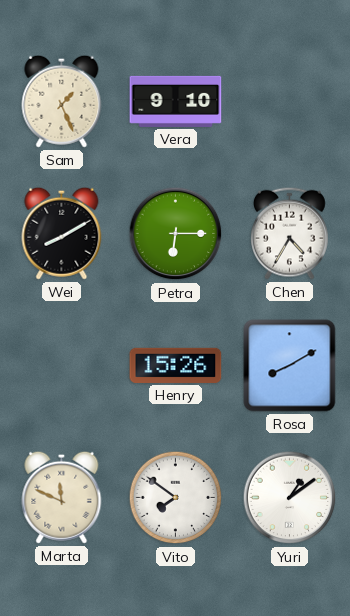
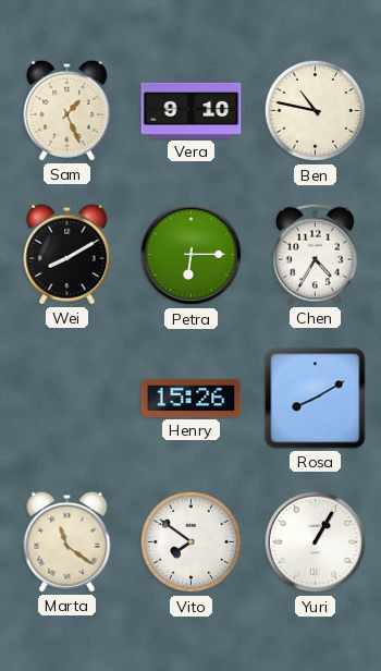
Ben: none -> 10:47 (316, 111)
Marta: 11:49 -> 11:21 (67, 541)
Yuri: 1:09 -> 1:05 (316, 542)
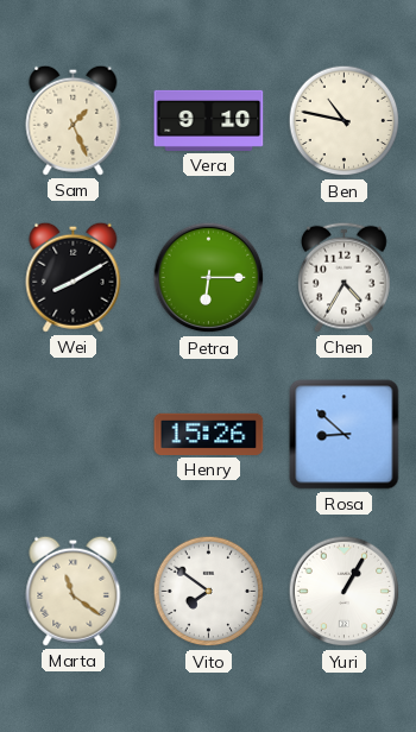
Rosa: 8:10 -> 8:52 (345, 435)
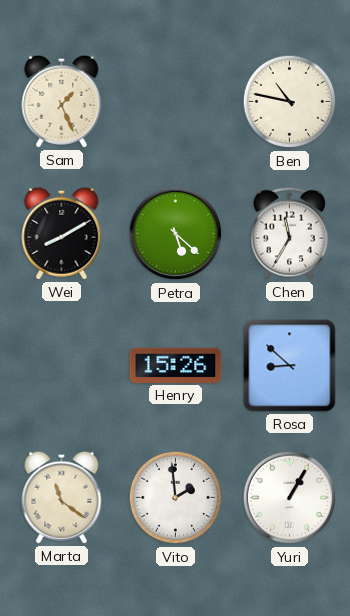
Vera: 9:10 -> none (209, 120)
Petra: 6:15 -> 5:22 (176, 234)
Chen: 4:35 -> 11:35 (290, 233)
Vito: 7:51 -> 1:59 (176, 498)
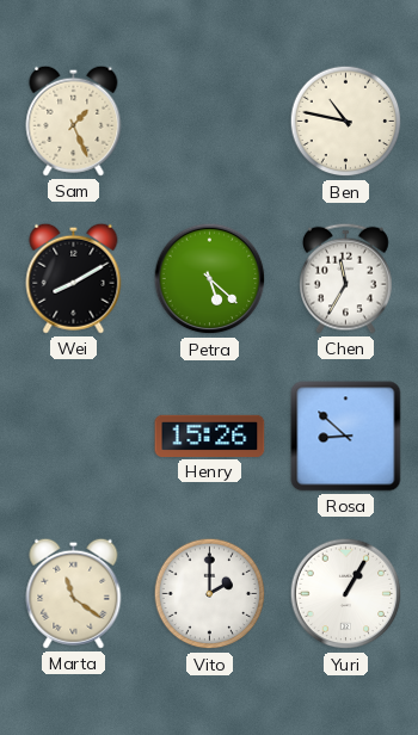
Vito: 1:59 -> 2:00 (210, 594)
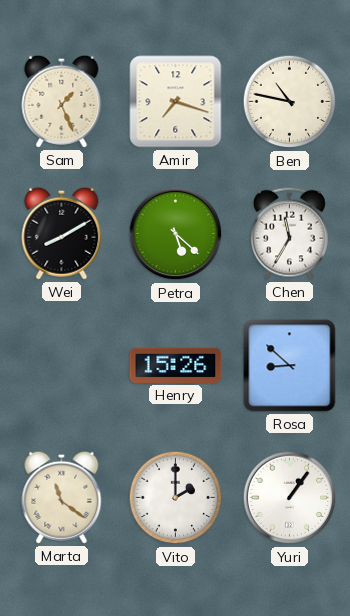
Amir: none -> 7:18 (176, 102)
Yuri: 1:05 -> 1:06 (290, 498)
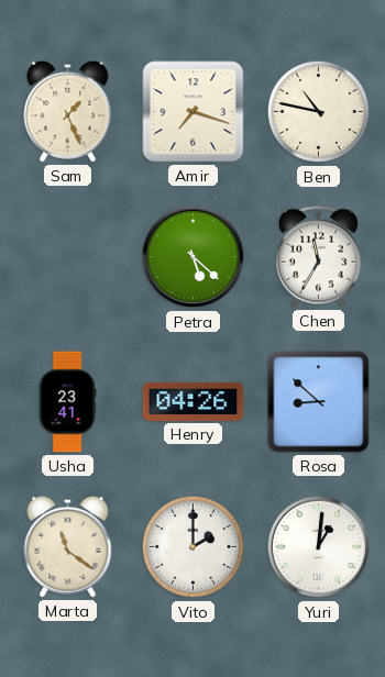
Wei: 8:10 -> none (62, 233)
Usha: none -> 23:41 (67, 402)
Henry: 15:26 -> 04:26 (194, 401)
Yuri: 1:06 -> 1:01 (319, 547)
